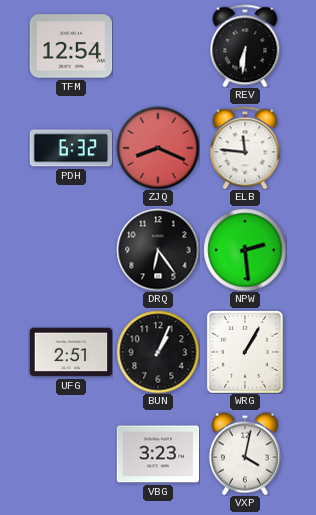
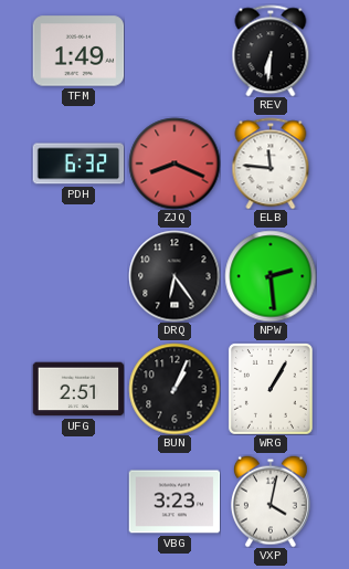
TFM: 12:54 -> 1:49 (78, 51)
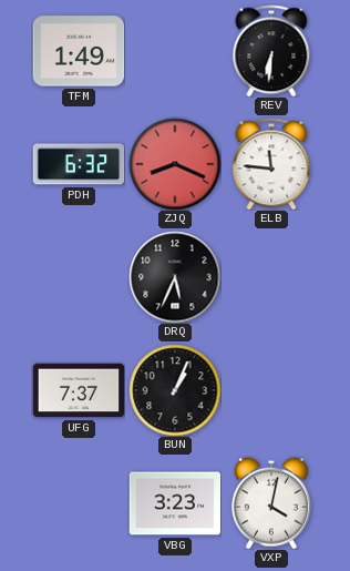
DRQ: 6:24 -> 5:34 (175, 277)
NPW: 2:29 -> none (271, 276)
UFG: 2:51 -> 7:37 (79, 390)
WRG: 1:05 -> none (271, 389)
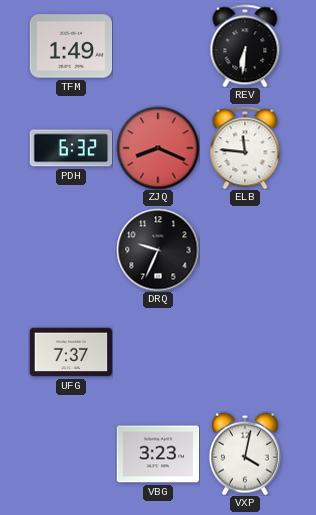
DRQ: 5:34 -> 9:34 (158, 250)
BUN: 1:04 -> none (175, 390)
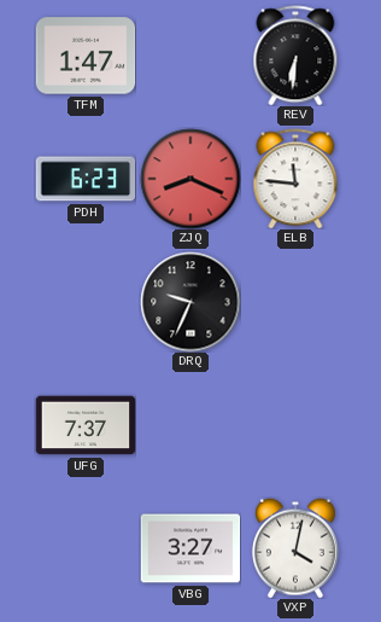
TFM: 1:49 -> 1:47 (86, 56)
PDH: 6:32 -> 6:23 (86, 179)
VBG: 3:23 -> 3:27 (190, 548)
